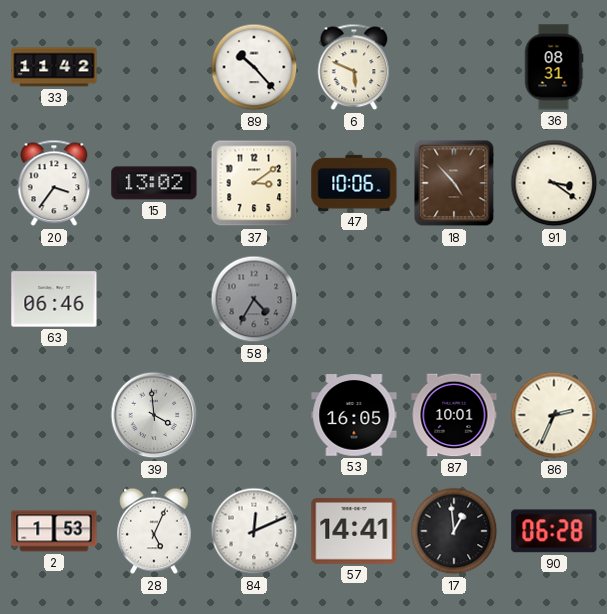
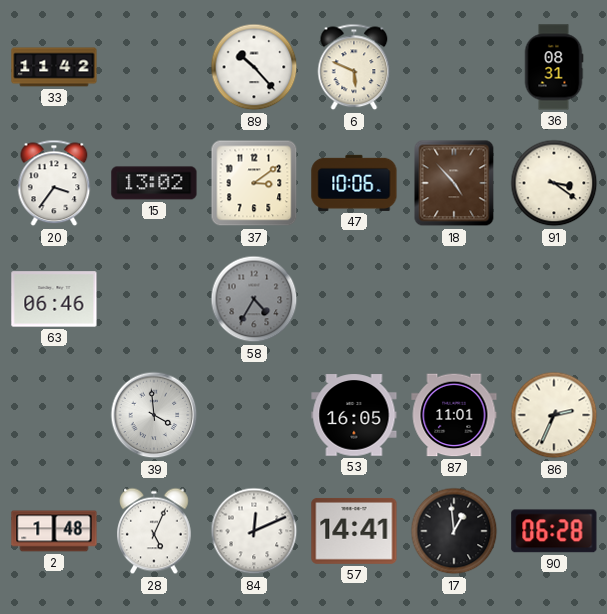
87: 10:01 -> 11:01 (454, 415)
2: 1:53 -> 1:48 (54, 531)
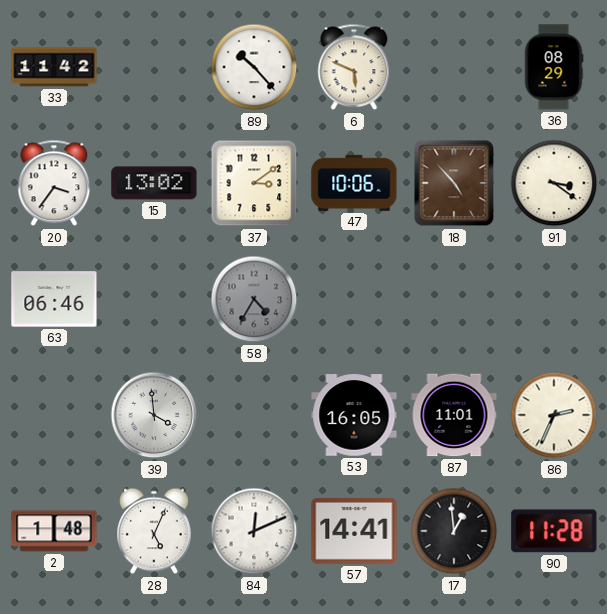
36: 08:31 -> 08:29 (554, 67)
90: 06:28 -> 11:28 (554, 531)
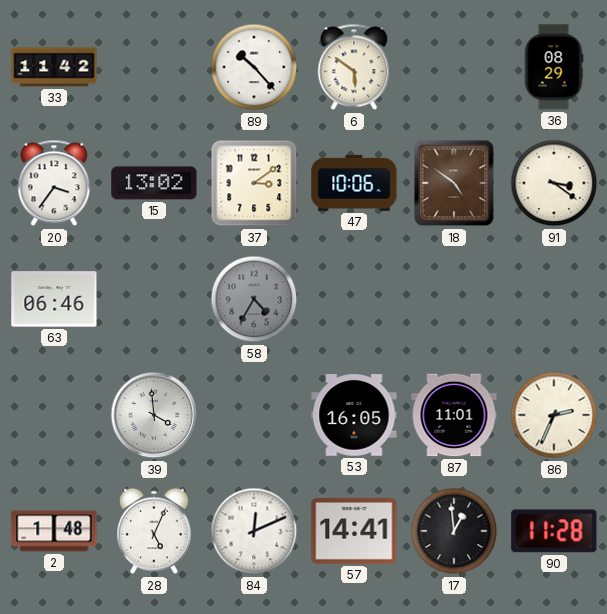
6: 5:49 -> 5:51 (354, 67)
18: 4:53 -> 4:51 (454, 183)
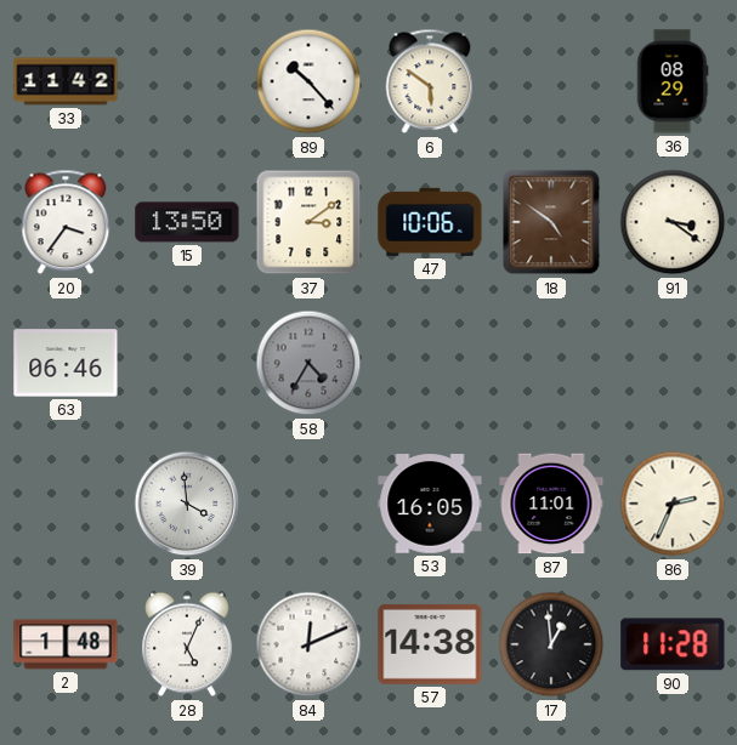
15: 13:02 -> 13:50 (187, 222)
57: 14:41 -> 14:38 (430, 644)
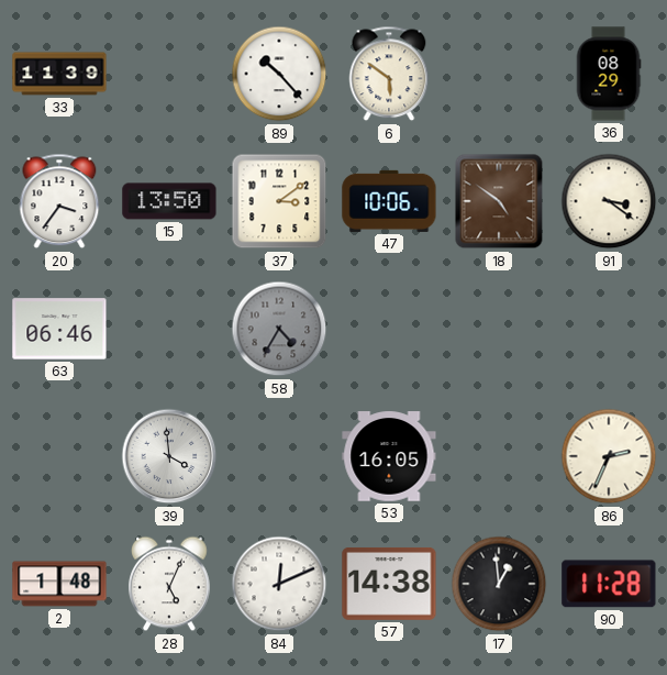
33: 11:42 -> 11:39 (59, 74)
87: 11:01 -> none (551, 504)
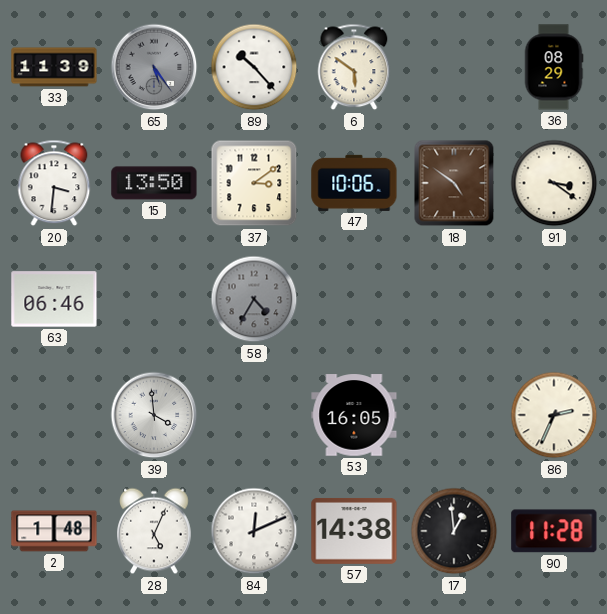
65: none -> 5:24 (154, 67)
20: 3:36 -> 3:31 (54, 183)
